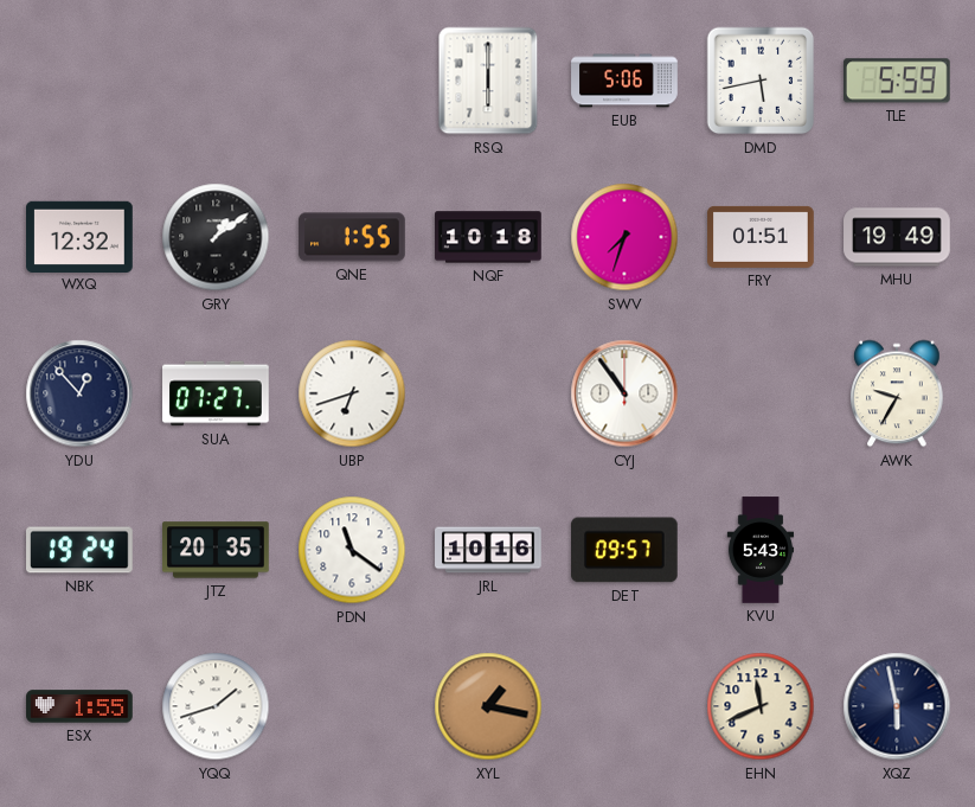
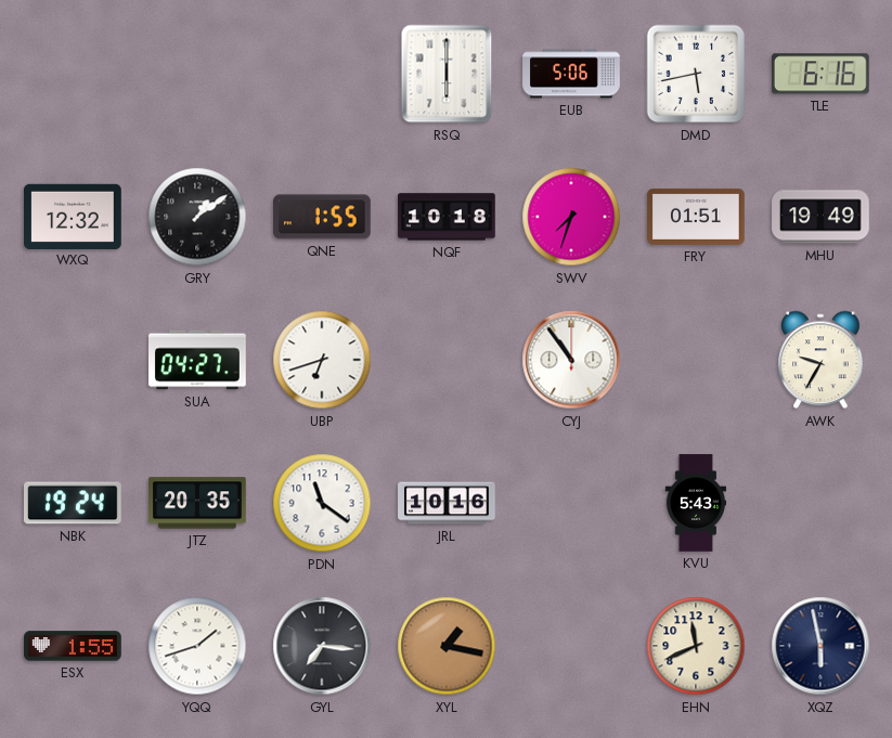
TLE: 5:59 -> 6:16 (820, 74)
YDU: 12:53 -> none (79, 393)
SUA: 07:27 -> 04:27 (197, 360)
DET: 09:57 -> none (624, 550)
GYL: none -> 7:16 (322, 646)
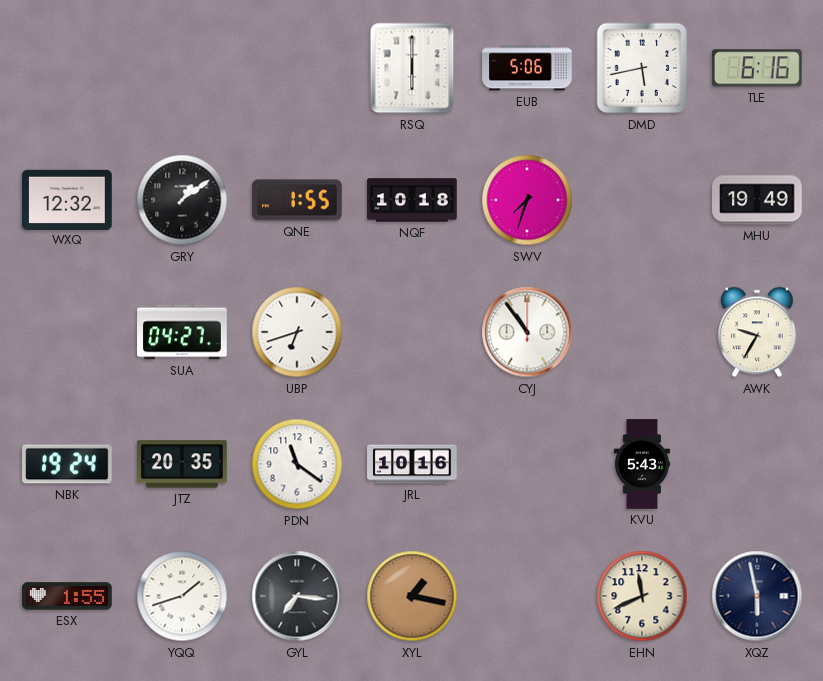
FRY: 01:51 -> none (696, 217)
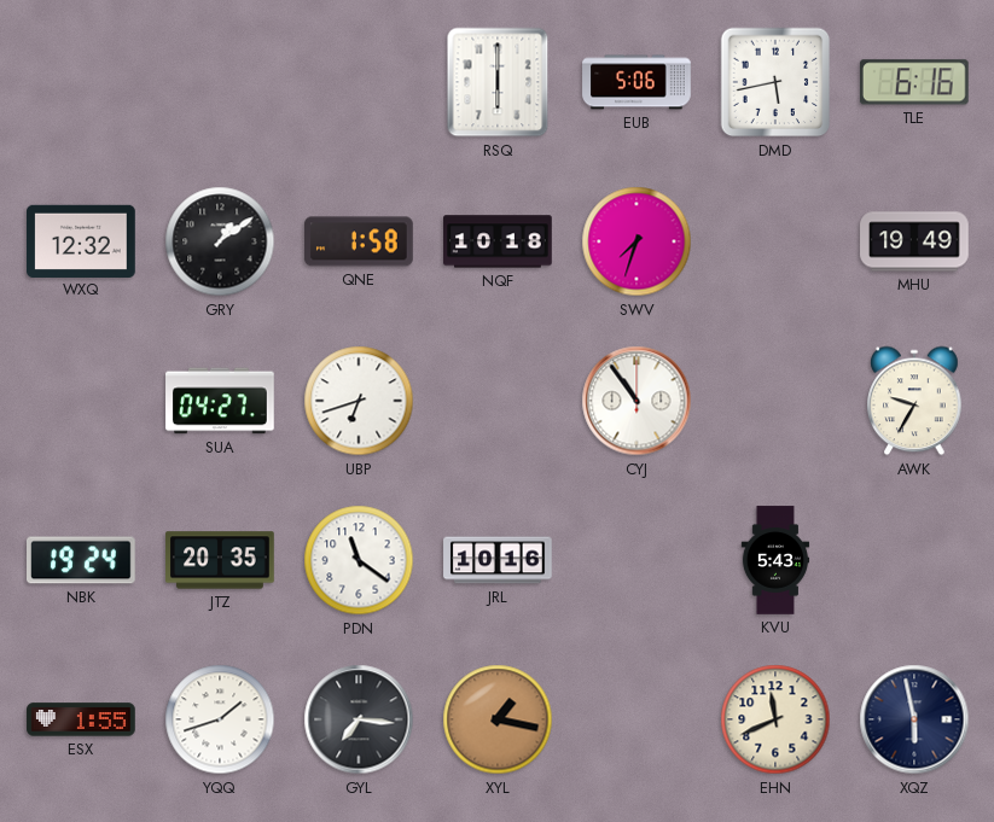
QNE: 1:55 -> 1:58 (359, 241)
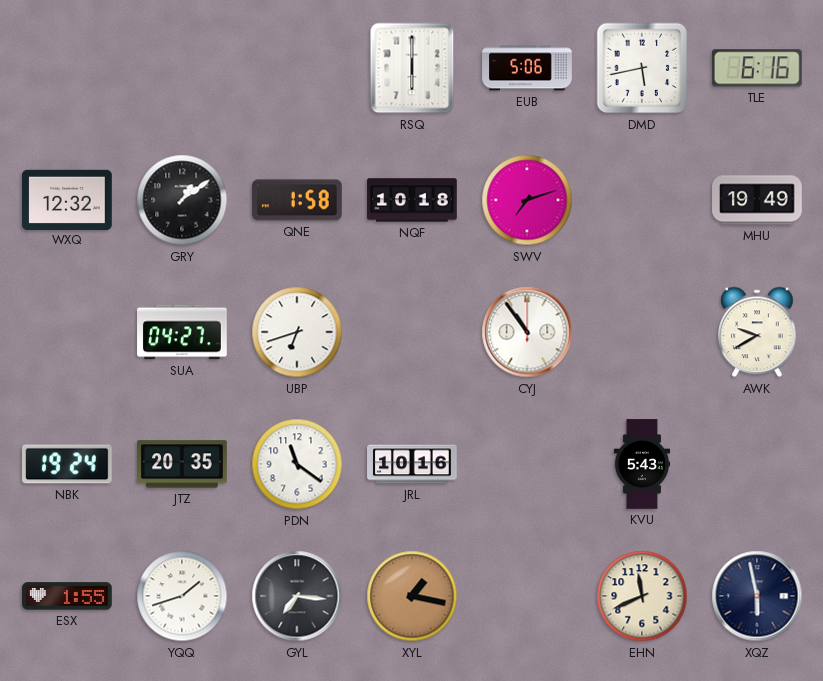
SWV: 7:33 -> 7:12 (527, 200)
AWK: 9:35 -> 9:40 (757, 332)
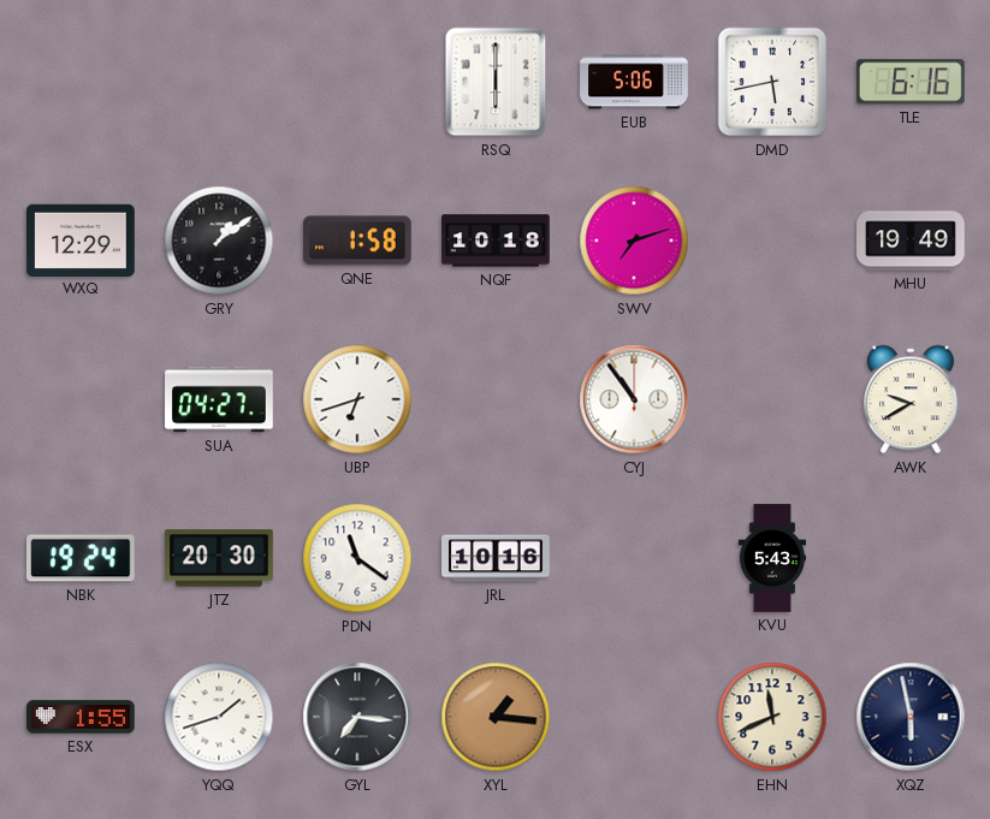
WXQ: 12:32 -> 12:29 (81, 239)
JTZ: 20:35 -> 20:30 (219, 558)
XYL: 1:17 -> 1:16 (496, 717)
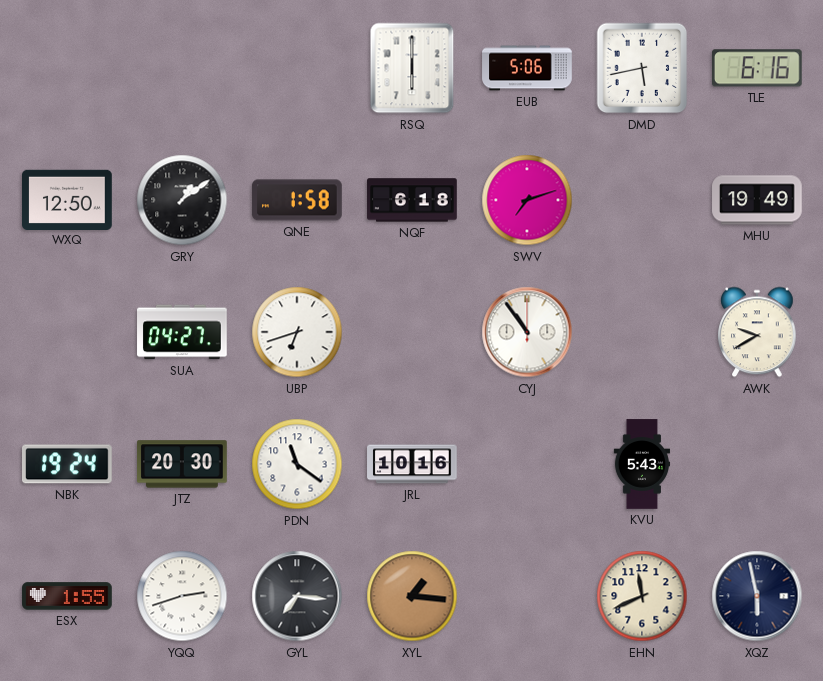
WXQ: 12:29 -> 12:50 (67, 199)
NQF: 10:18 -> 6:18 (412, 200)
YQQ: 1:42 -> 2:42 (182, 596)
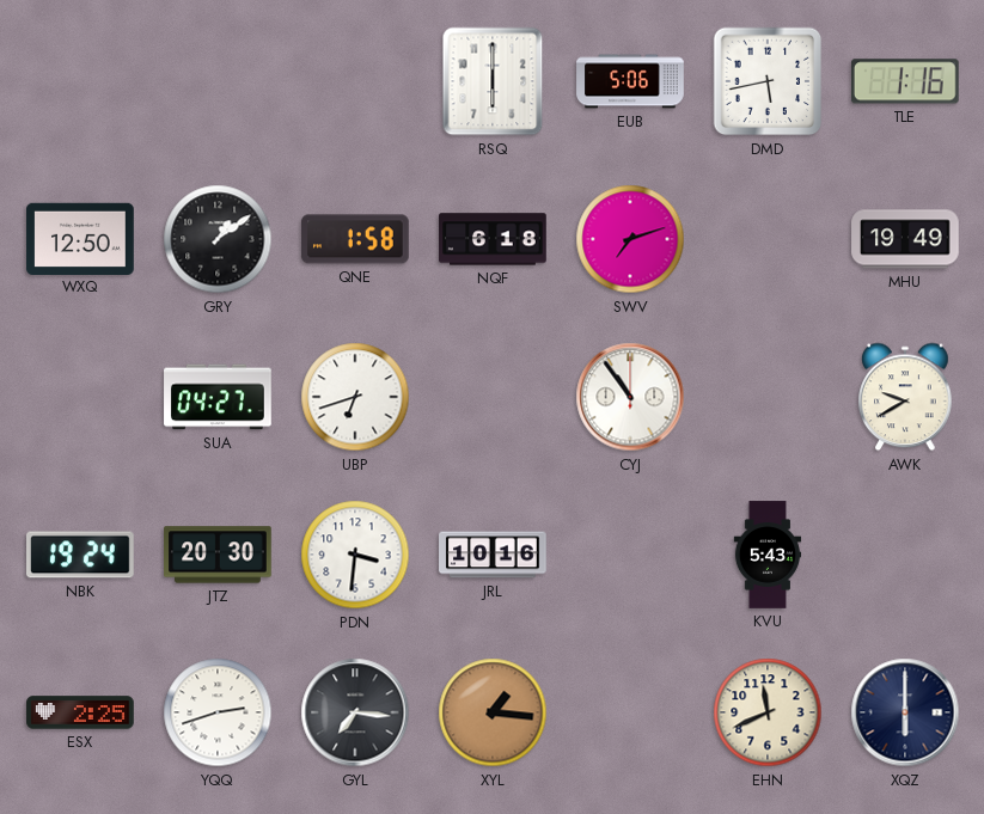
TLE: 6:16 -> 1:16 (905, 81)
PDN: 11:21 -> 3:31 (355, 555)
ESX: 1:55 -> 2:25 (80, 712)
XQZ: 5:58 -> 6:00 (905, 712)
